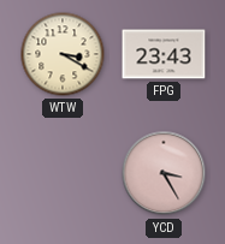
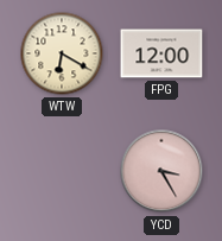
WTW: 3:20 -> 6:20 (62, 53)
FPG: 23:43 -> 12:00 (161, 53)
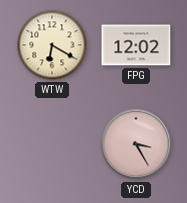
FPG: 12:00 -> 12:02 (136, 45)
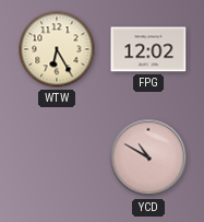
WTW: 6:20 -> 6:25 (57, 49)
YCD: 3:25 -> 10:50 (148, 157)
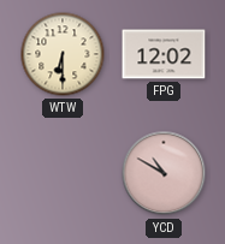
WTW: 6:25 -> 6:30 (63, 54)
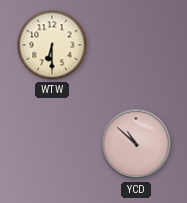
FPG: 12:02 -> none (164, 54)
YCD: 10:50 -> 10:52 (136, 144)
